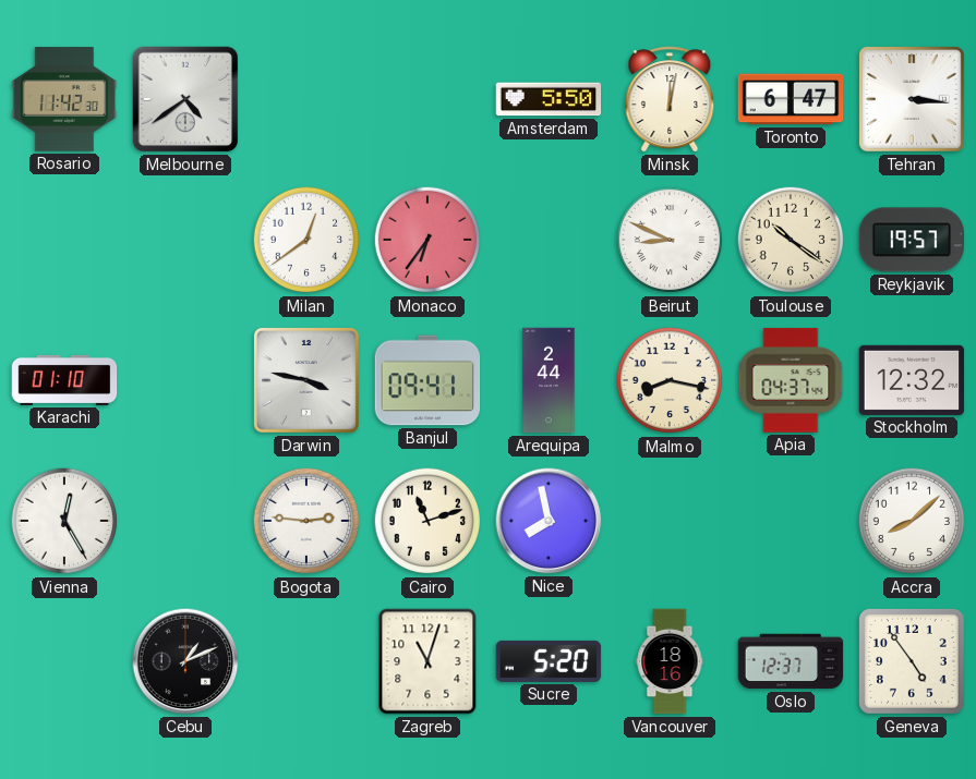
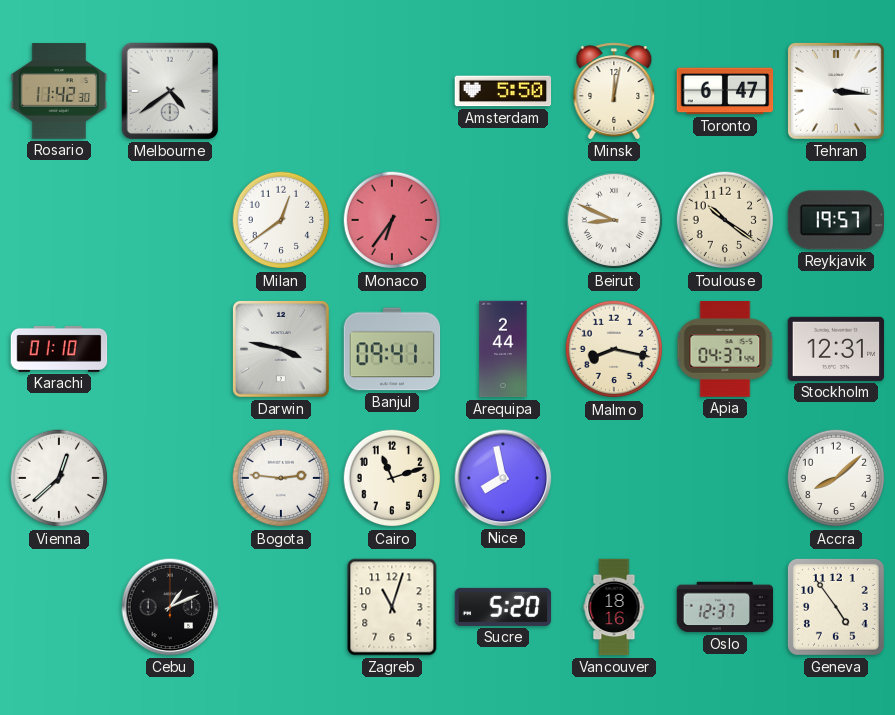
Stockholm: 12:32 -> 12:31 (836, 349)
Vienna: 12:25 -> 12:38 (59, 478)
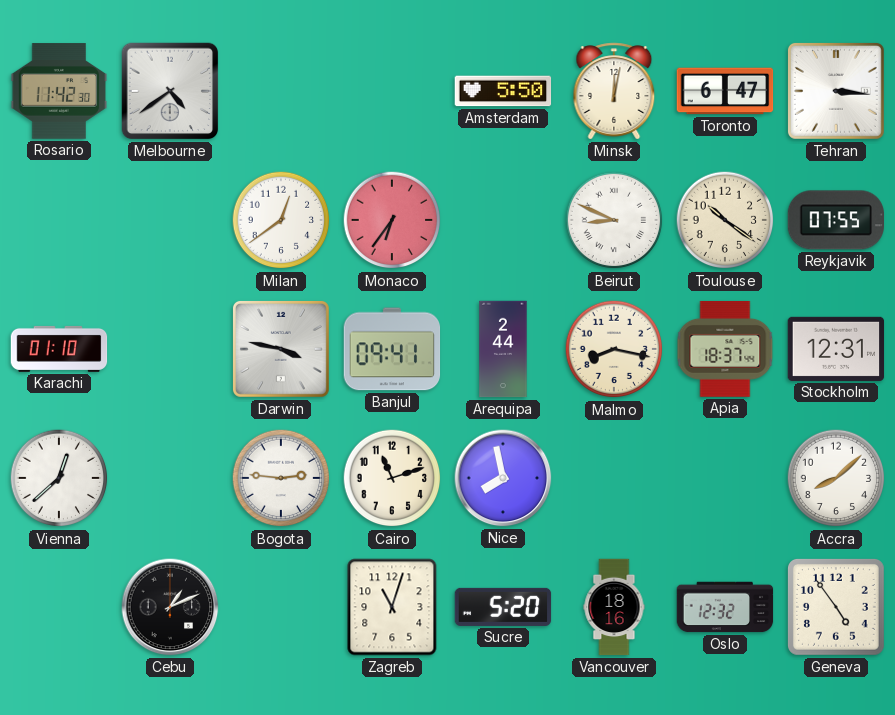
Reykjavik: 19:57 -> 07:55 (835, 220)
Apia: 04:37 -> 18:37 (725, 349)
Oslo: 12:37 -> 12:32 (725, 607)
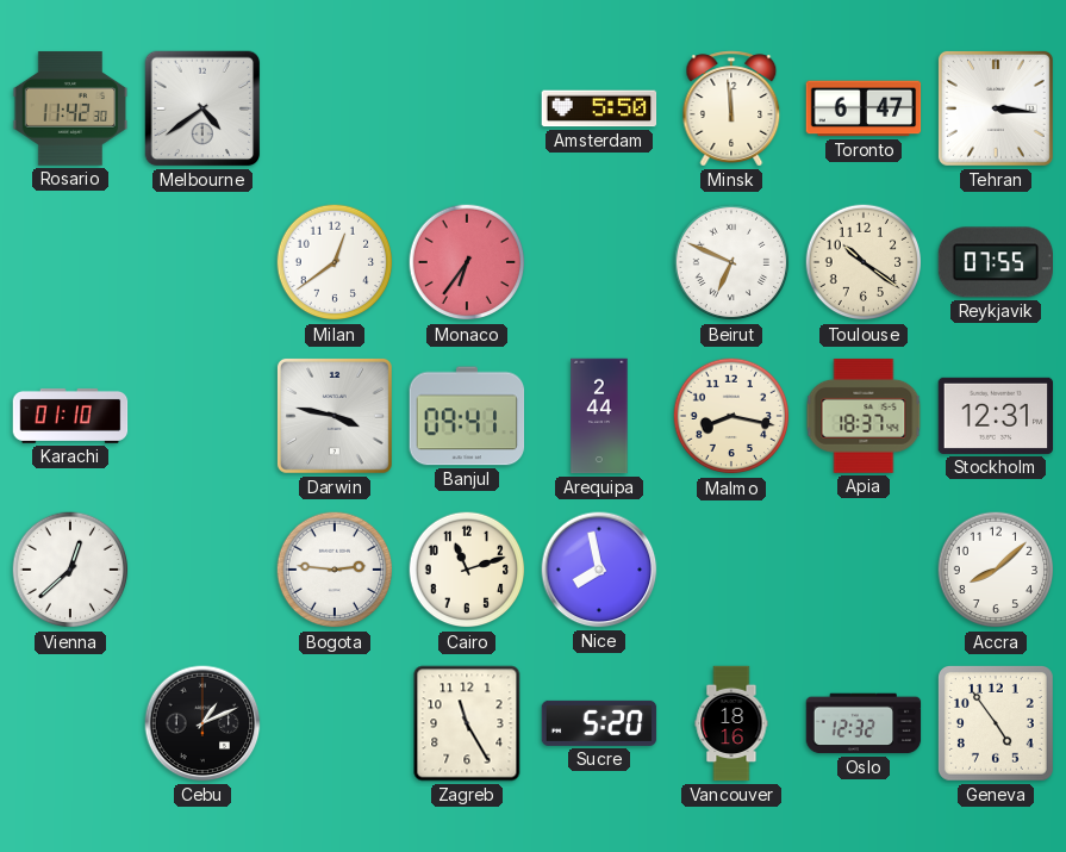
Minsk: 12:02 -> 11:59 (731, 108)
Beirut: 8:49 -> 6:49 (731, 262)
Zagreb: 11:03 -> 11:25 (467, 723)
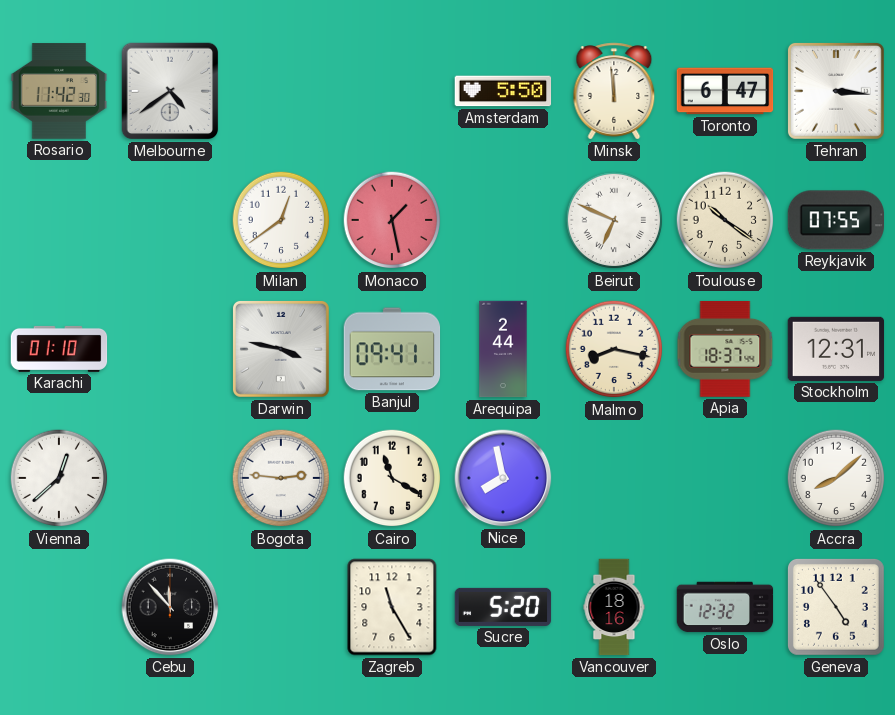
Monaco: 6:36 -> 1:28 (392, 220)
Cairo: 11:12 -> 11:20 (392, 478)
Cebu: 1:11 -> 11:53 (170, 607)
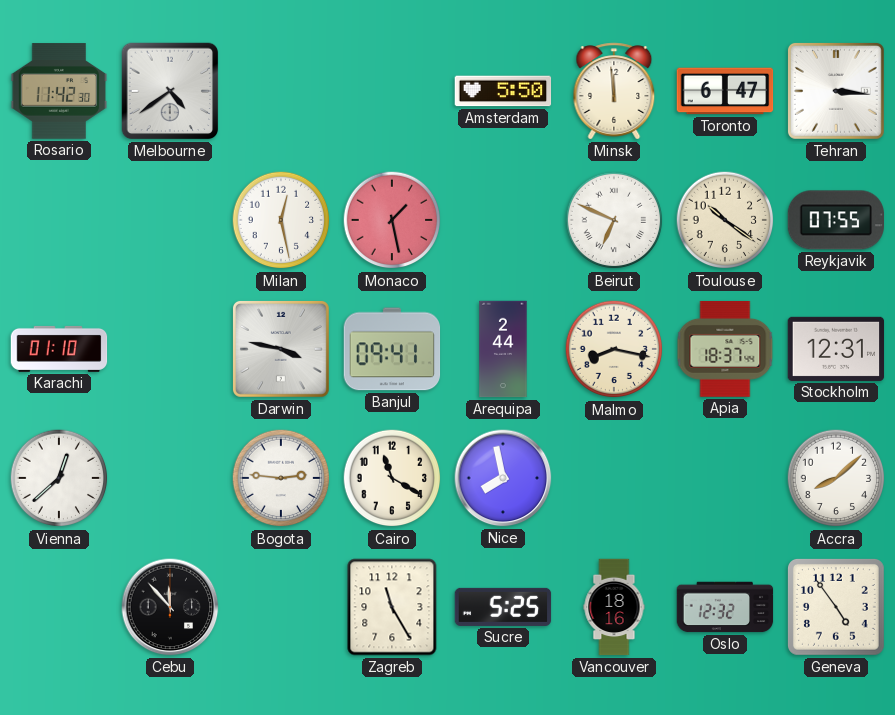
Milan: 12:39 -> 12:28 (281, 220)
Sucre: 5:20 -> 5:25 (503, 607)
